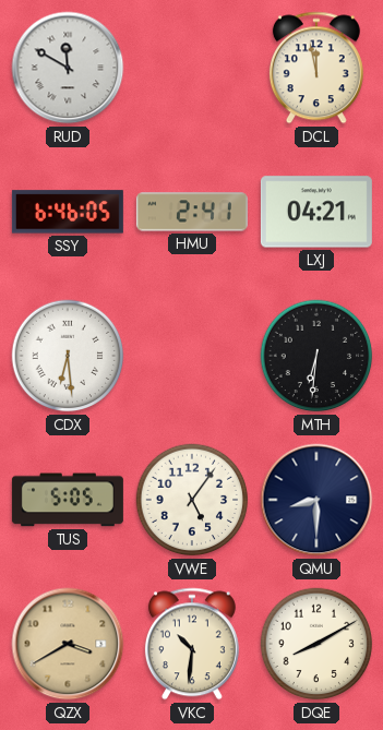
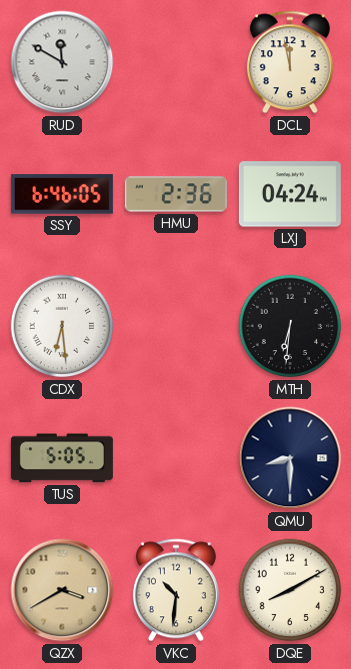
HMU: 2:41 -> 2:36 (176, 194)
LXJ: 04:21 -> 04:24 (290, 194)
VWE: 5:06 -> none (192, 500)
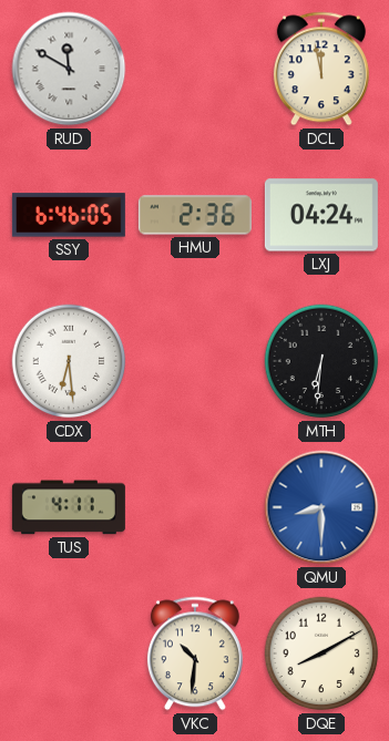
TUS: 5:05 -> 4:11 (69, 507)
QMU dial: navy -> blue (321, 507)
QZX: 3:40 -> none (62, 590)
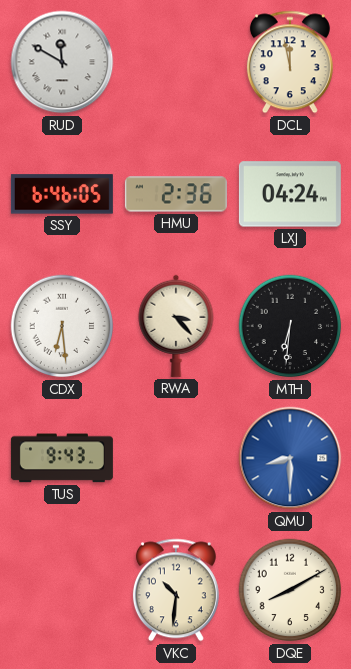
RWA: none -> 3:23 (176, 326)
TUS: 4:11 -> 9:43 (62, 458)
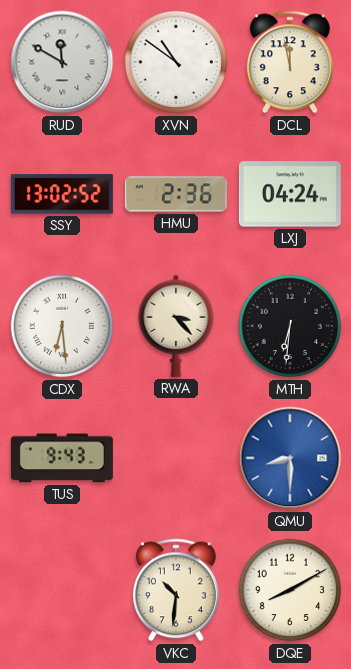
XVN: none -> 10:51 (176, 62)
SSY: 6:46 -> 13:02 (62, 194)
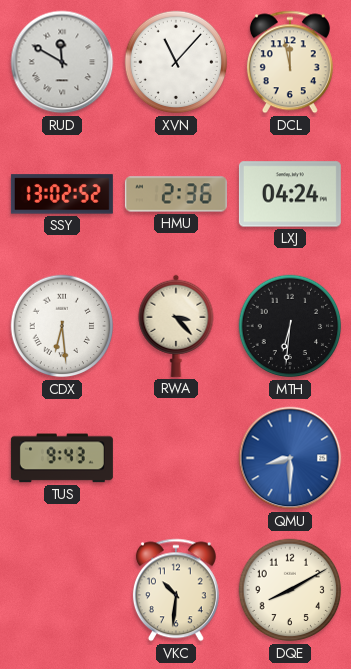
XVN: 10:51 -> 11:07 (176, 62)
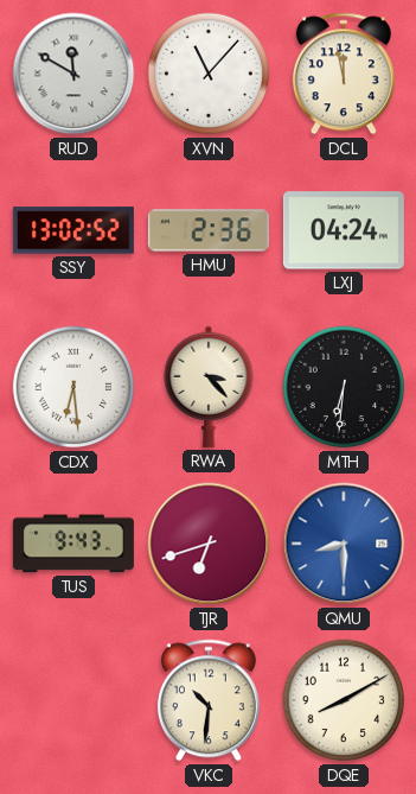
TJR: none -> 6:42 (209, 544)
